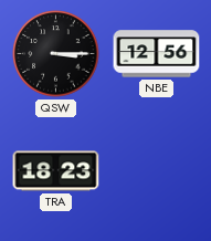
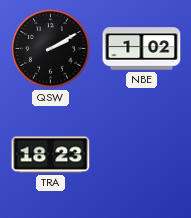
QSW: 3:15 -> 2:10 (51, 49)
NBE: 12:56 -> 1:02 (142, 49)
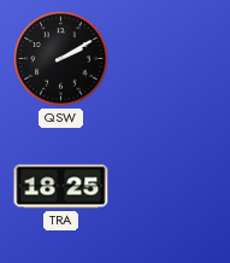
NBE: 1:02 -> none (142, 49)
TRA: 18:23 -> 18:25 (61, 187)
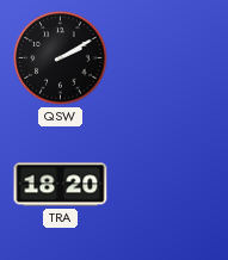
TRA: 18:25 -> 18:20 (61, 185)
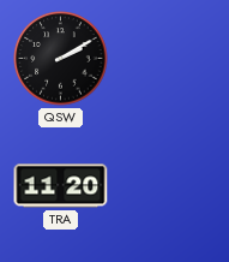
TRA: 18:20 -> 11:20 (61, 186)
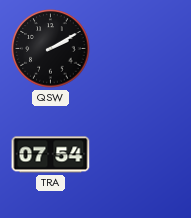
TRA: 11:20 -> 07:54 (51, 155)
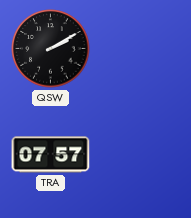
TRA: 07:54 -> 07:57 (51, 155)
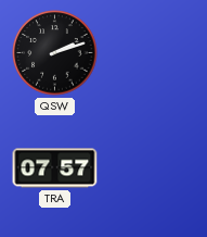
QSW: 2:10 -> 2:12 (55, 53)
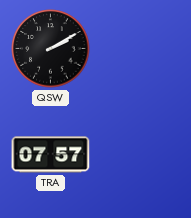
QSW: 2:12 -> 2:10 (51, 49)
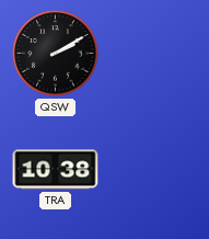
TRA: 07:57 -> 10:38 (56, 170)
